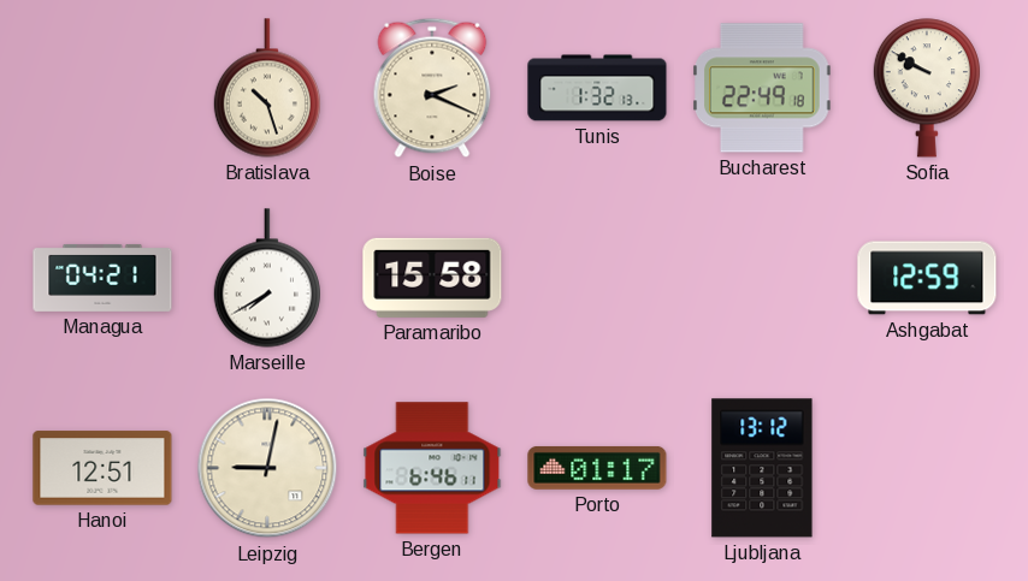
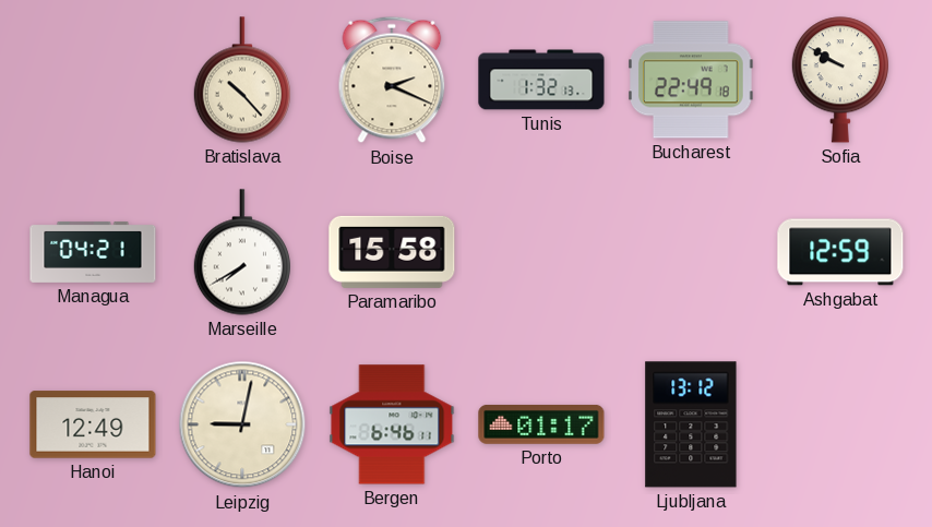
Bratislava: 10:27 -> 10:23 (242, 80)
Hanoi: 12:51 -> 12:49 (93, 424)
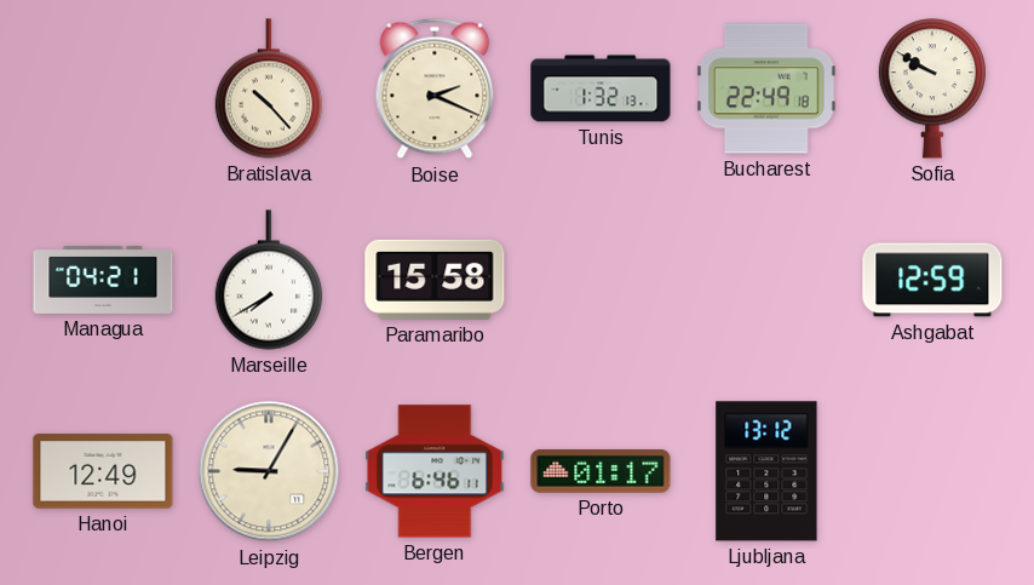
Leipzig: 9:02 -> 9:05 (269, 471)
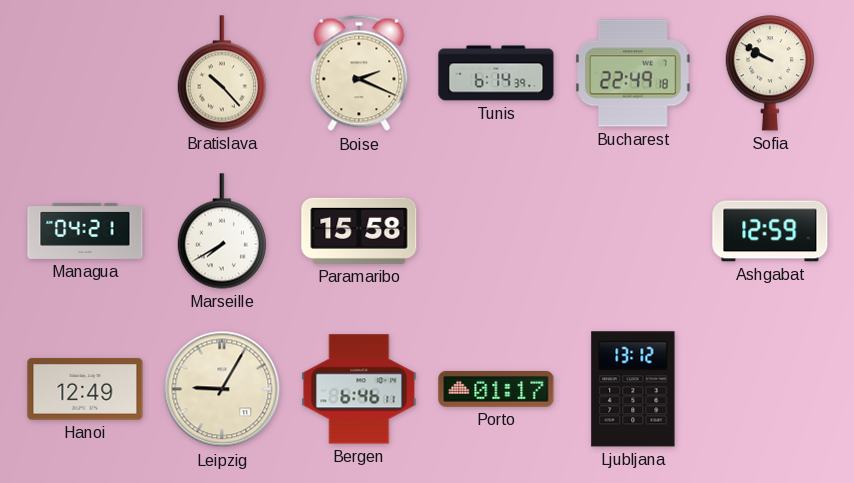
Tunis: 1:32 -> 6:14 (496, 73)
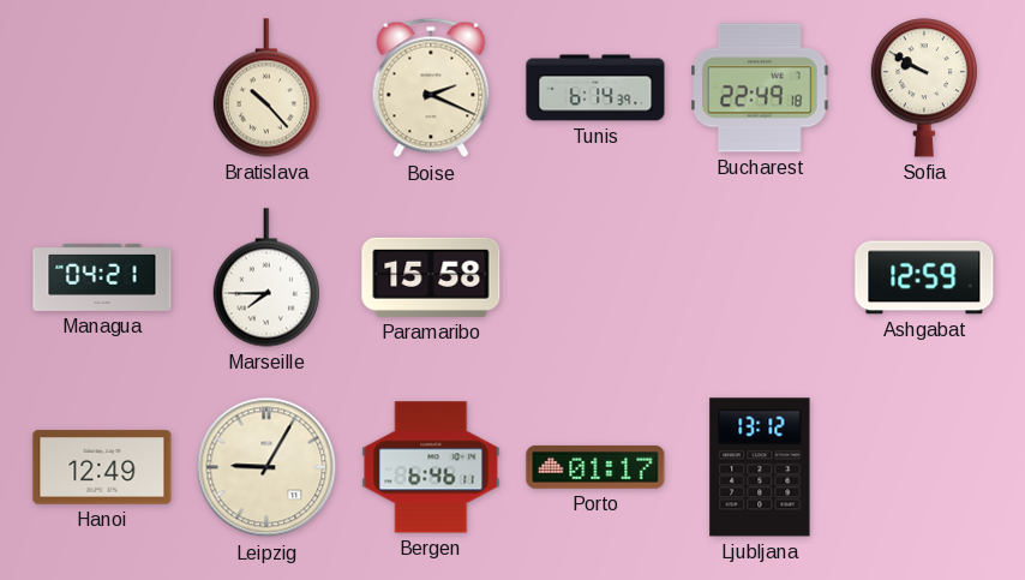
Marseille: 7:40 -> 7:45 (266, 277)
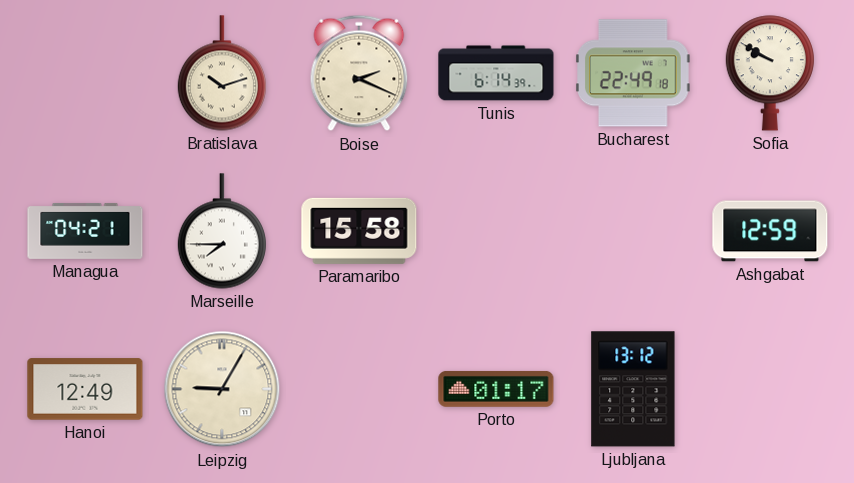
Bratislava: 10:23 -> 10:12 (222, 73)
Bergen: 6:46 -> none (431, 467)
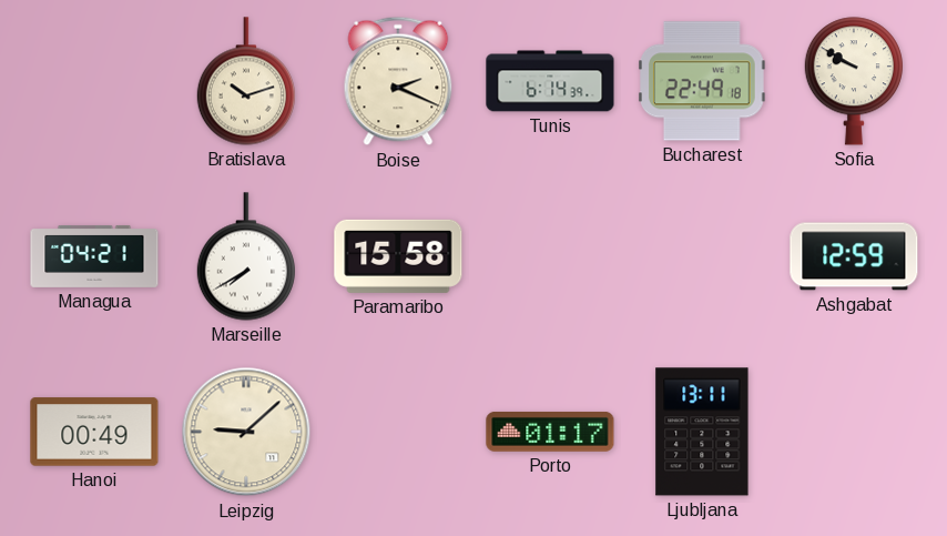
Marseille: 7:45 -> 7:40 (246, 256)
Hanoi: 12:49 -> 00:49 (94, 432)
Leipzig: 9:05 -> 9:08 (246, 432)
Ljubljana: 13:12 -> 13:11 (702, 432)
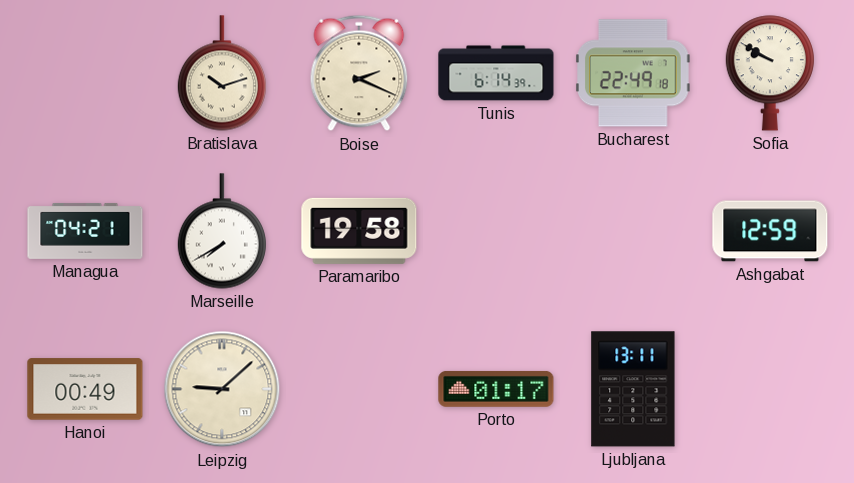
Paramaribo: 15:58 -> 19:58 (359, 231)
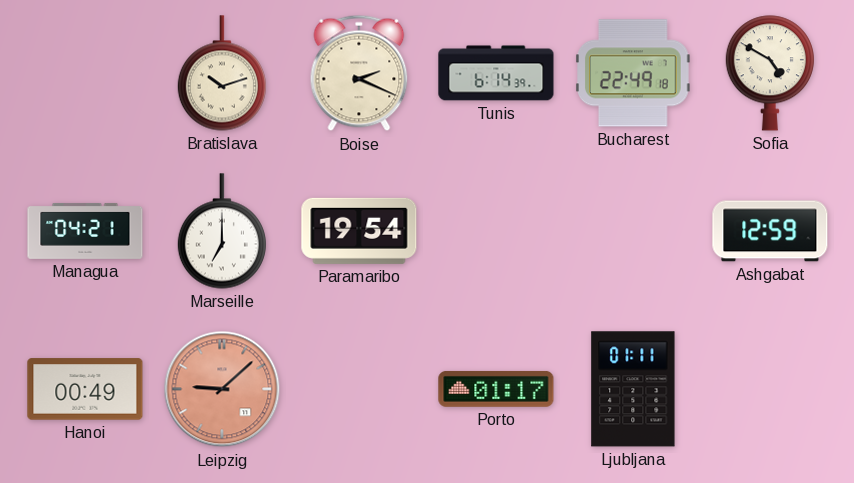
Sofia: 9:50 -> 4:50 (770, 73)
Marseille: 7:40 -> 7:00 (222, 231)
Paramaribo: 19:58 -> 19:54 (359, 231)
Leipzig dial: cream -> salmon (222, 389)
Ljubljana: 13:11 -> 01:11 (633, 389)
